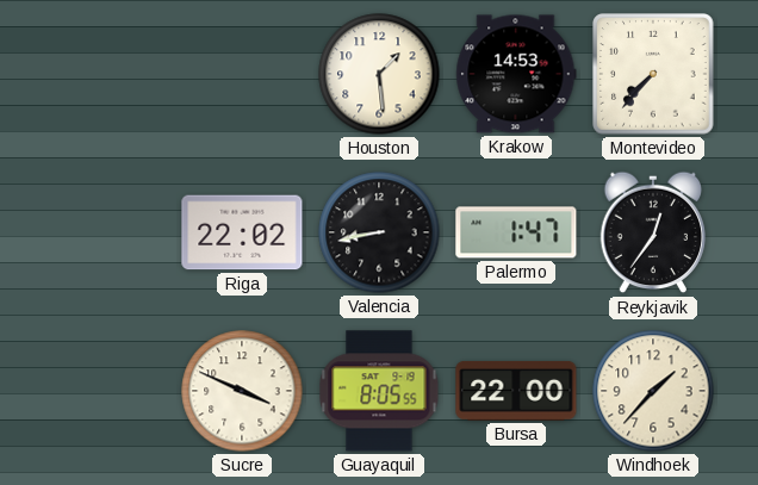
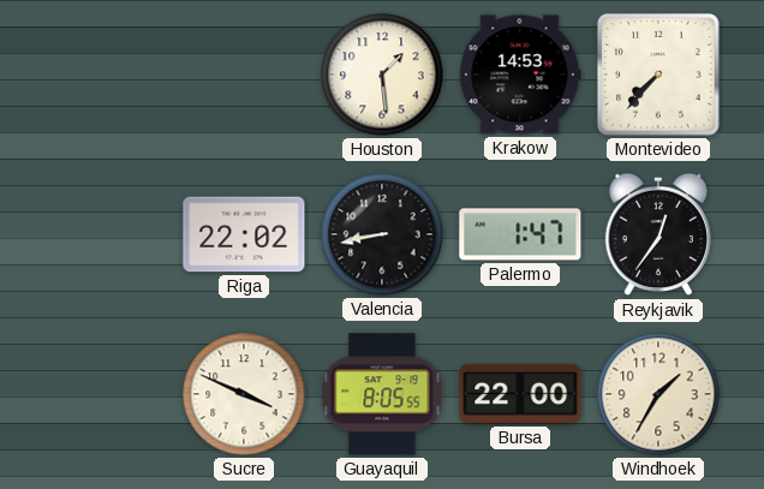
Windhoek: 1:37 -> 1:35 (658, 394)
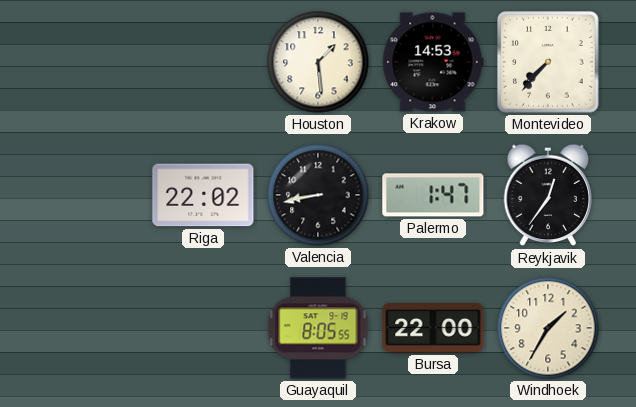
Sucre: 3:49 -> none (244, 394)
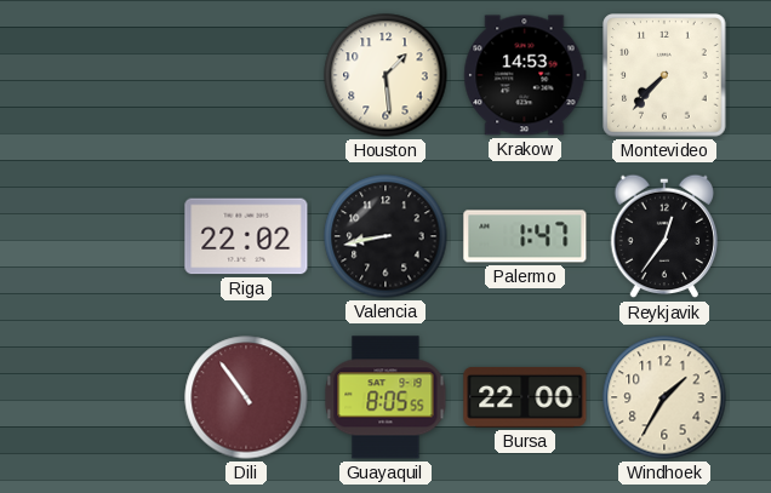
Dili: none -> 10:54 (246, 397)
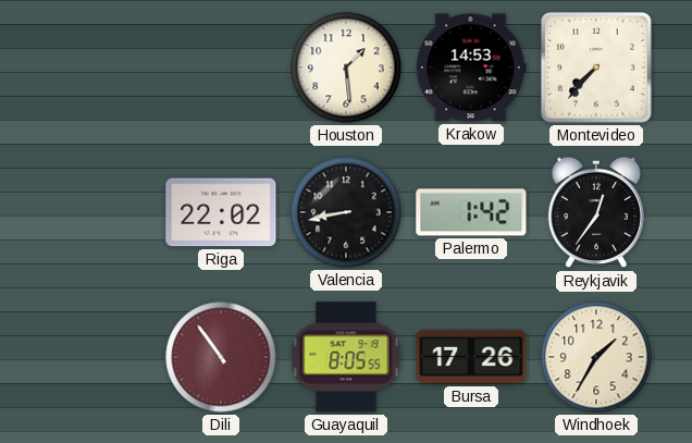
Palermo: 1:47 -> 1:42 (471, 212)
Bursa: 22:00 -> 17:26 (471, 357)
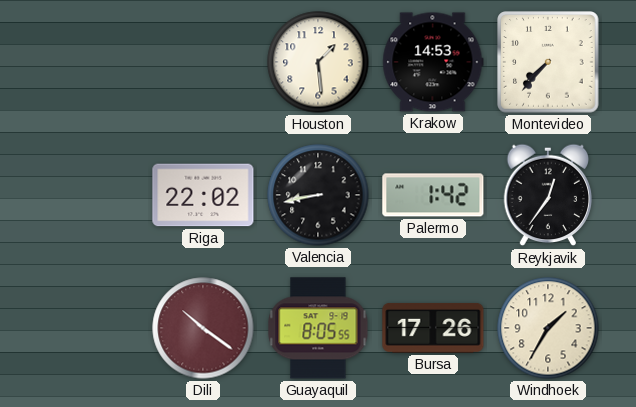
Dili: 10:54 -> 10:21 (203, 328)
